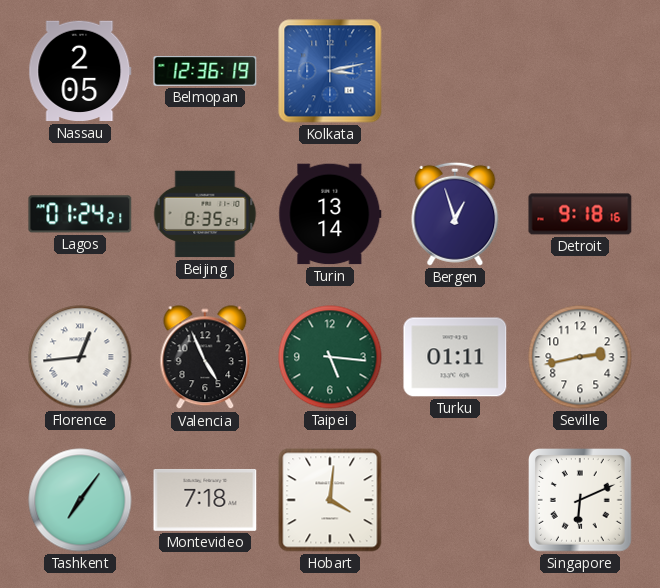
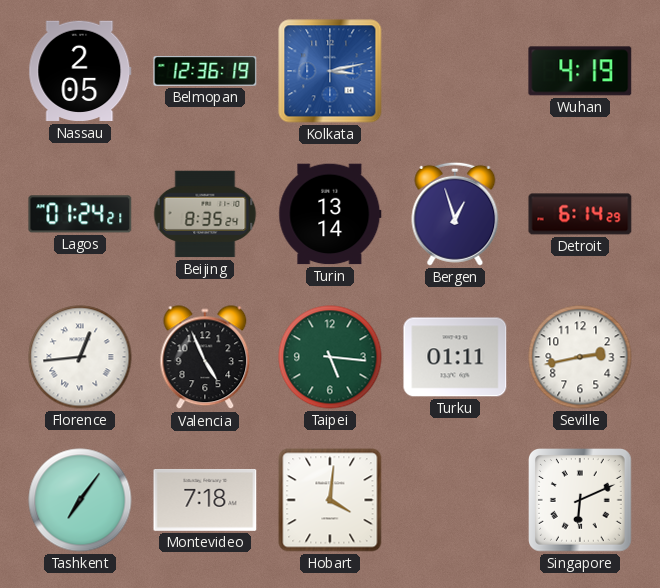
Wuhan: none -> 4:19 (580, 71)
Detroit: 9:18 -> 6:14 (580, 214)
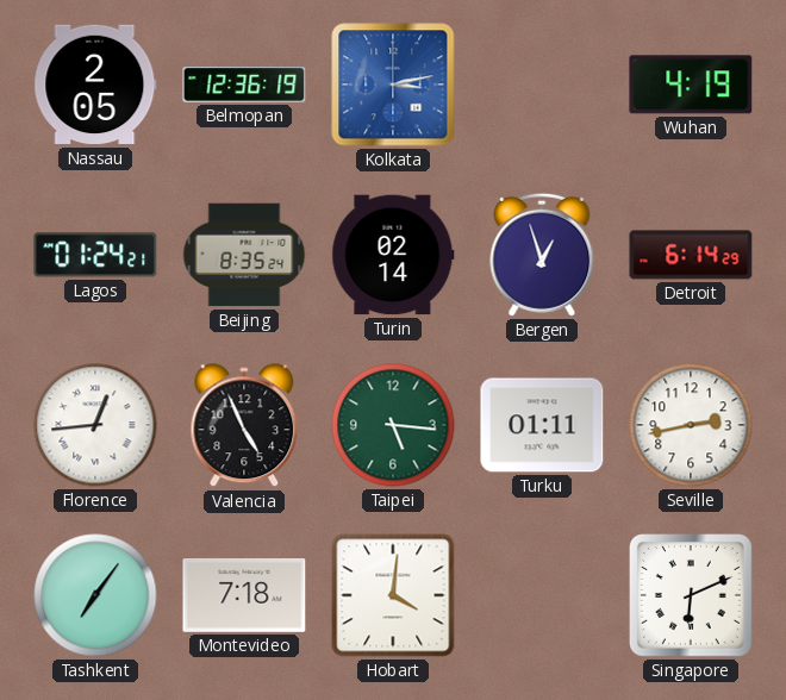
Turin: 13:14 -> 02:14 (393, 255)
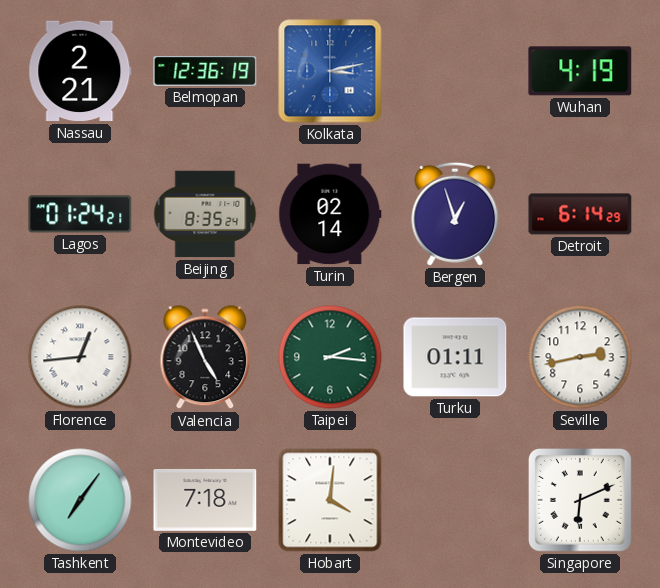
Nassau: 2:05 -> 2:21 (80, 71)
Taipei: 5:16 -> 2:16 (330, 357)
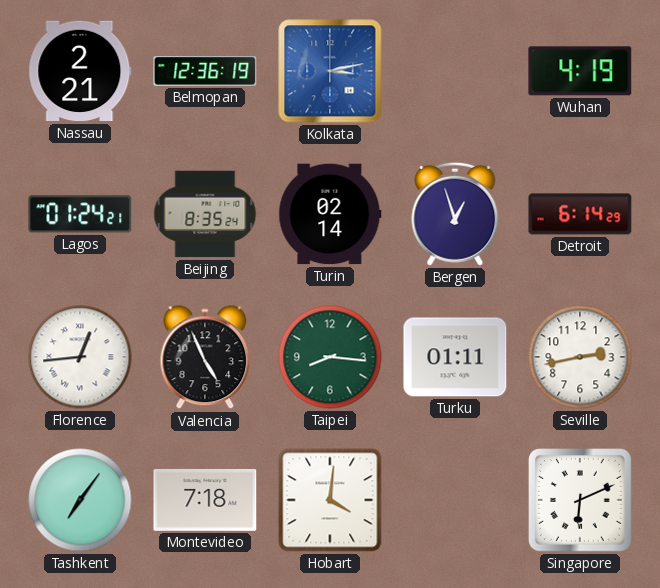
Taipei: 2:16 -> 8:16 (330, 357)
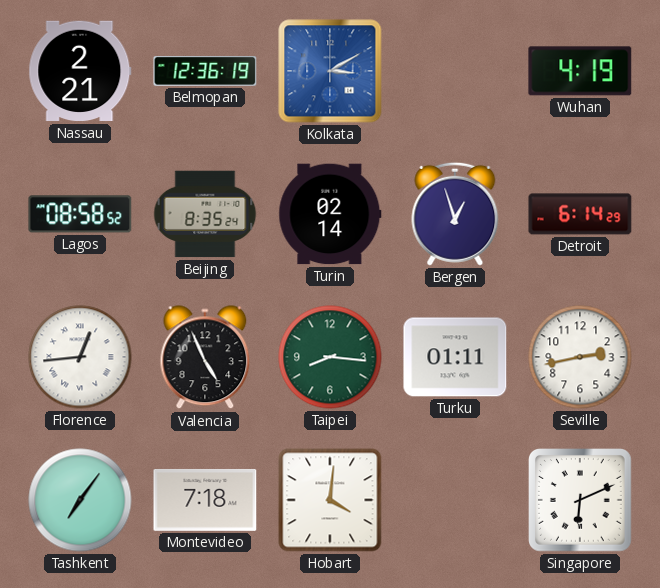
Kolkata: 3:13 -> 3:10 (330, 71)
Lagos: 01:24 -> 08:58 (80, 214)
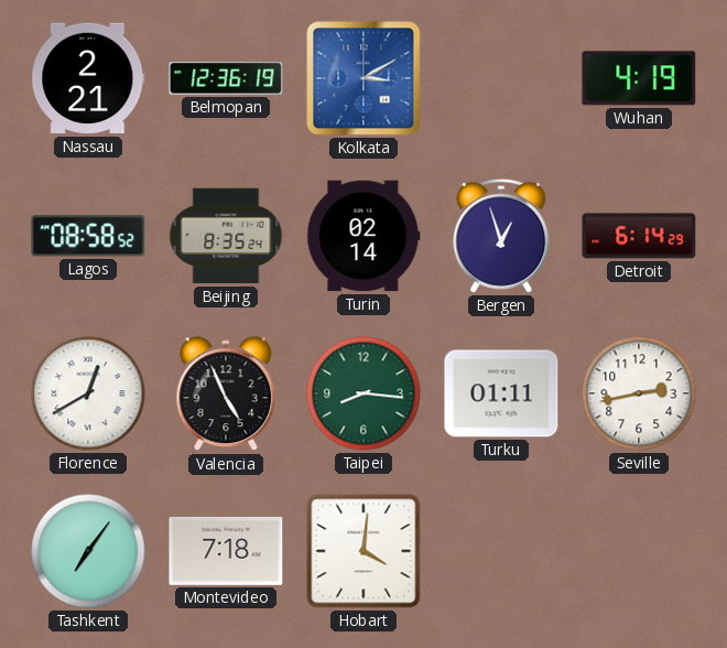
Florence: 12:44 -> 12:40 (88, 393)
Singapore: 6:11 -> none (581, 501)
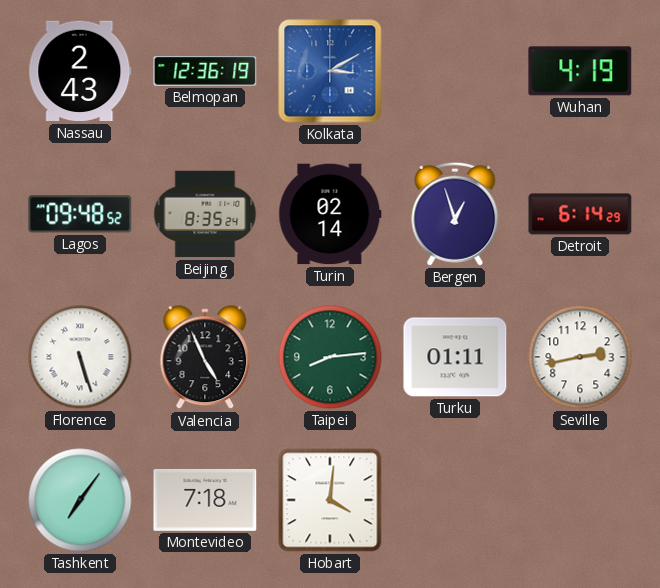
Nassau: 2:21 -> 2:43 (80, 71)
Lagos: 08:58 -> 09:48 (80, 214)
Florence: 12:40 -> 5:27 (80, 357)
Taipei: 8:16 -> 8:14 (330, 357)
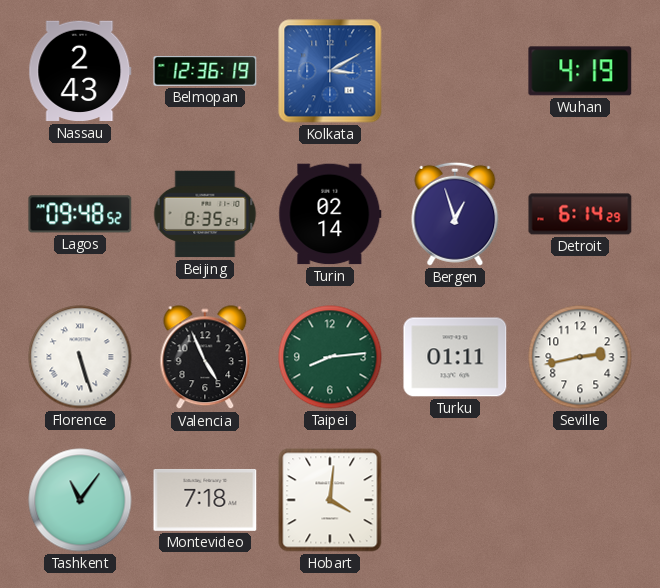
Tashkent: 7:06 -> 11:06 (80, 500)
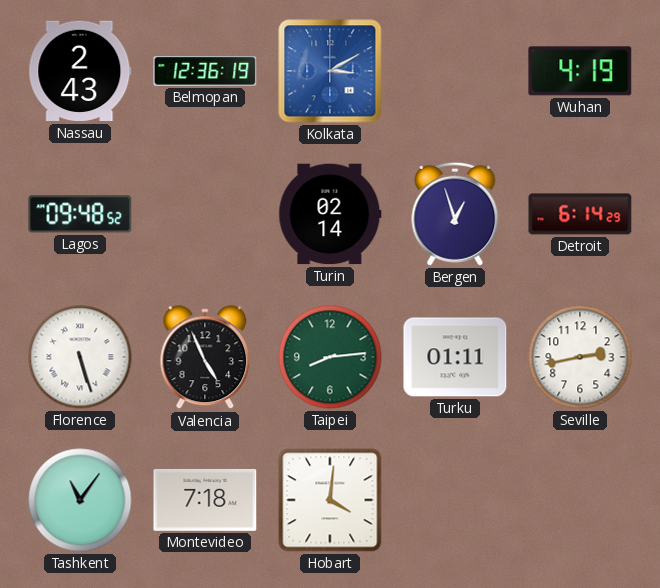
Beijing: 8:35 -> none (205, 214)
